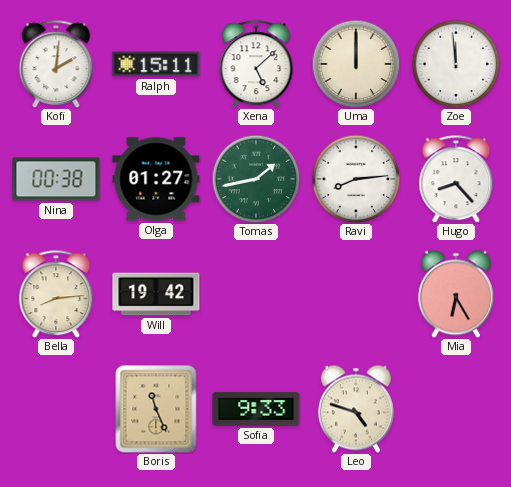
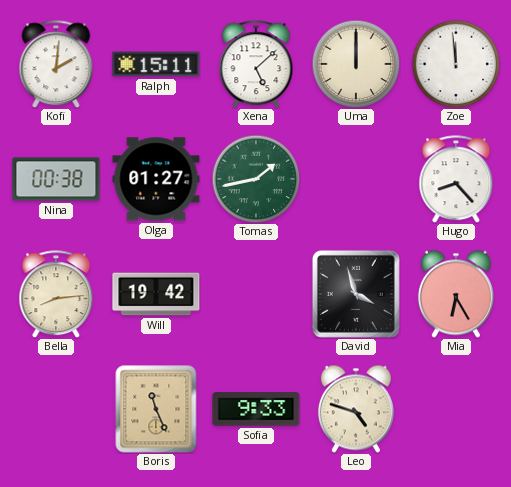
Ravi: 8:14 -> none (356, 179)
David: none -> 3:57 (356, 294)
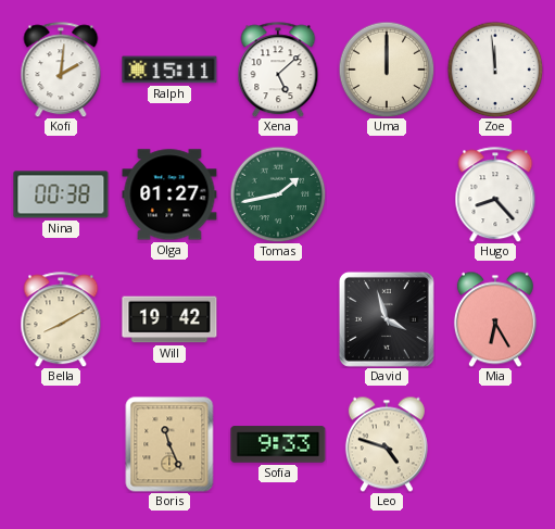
Bella: 8:14 -> 8:10 (61, 319)
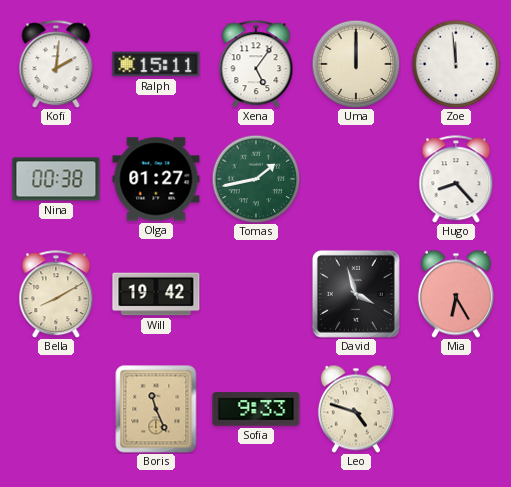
Xena: 5:08 -> 5:06 (256, 64)
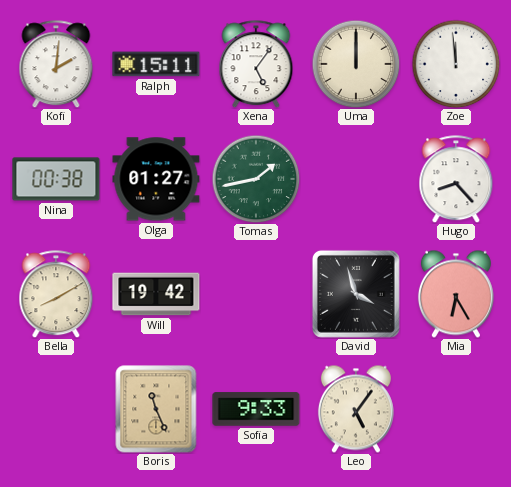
Leo: 4:48 -> 5:06 (356, 409)
